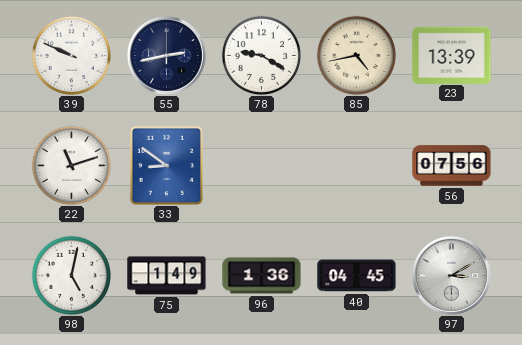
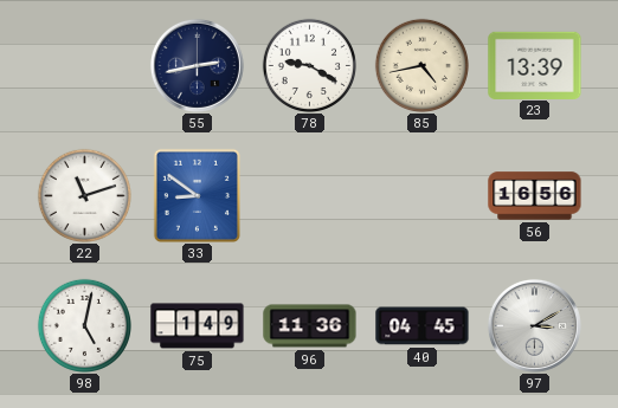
39: 9:49 -> none (71, 55)
56: 07:56 -> 16:56 (535, 196)
96: 1:36 -> 11:36 (310, 326)
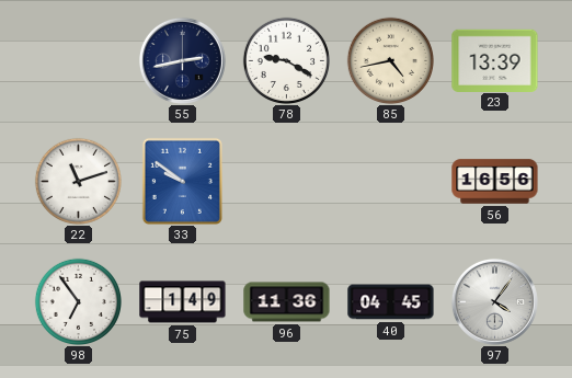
33: 8:51 -> 9:51 (182, 181)
98: 5:02 -> 6:54 (78, 301)
97: 3:10 -> 4:06 (494, 301)
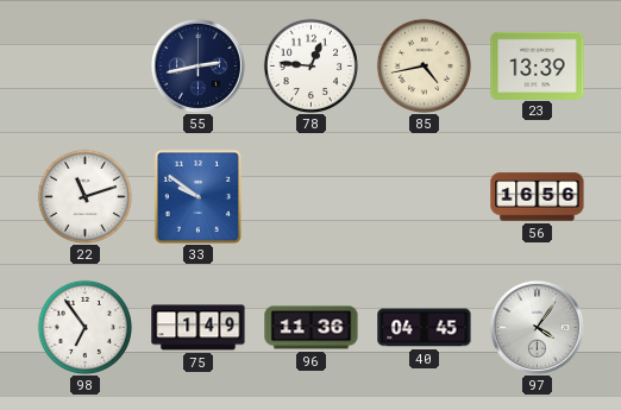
78: 9:20 -> 12:46 (310, 65)
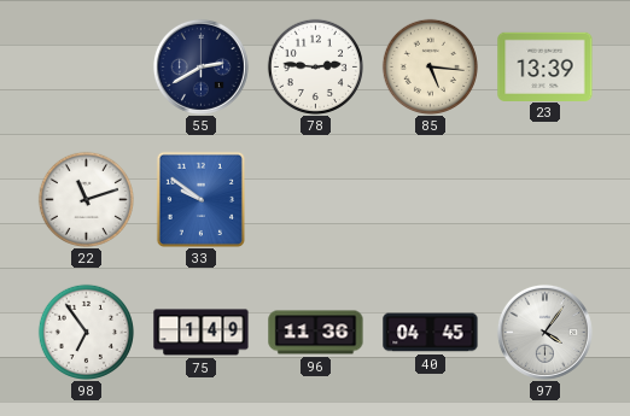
55: 2:43 -> 2:40 (200, 66)
78: 12:46 -> 2:46 (315, 66)
85: 4:43 -> 5:16 (430, 66)
56: 16:56 -> none (538, 197)
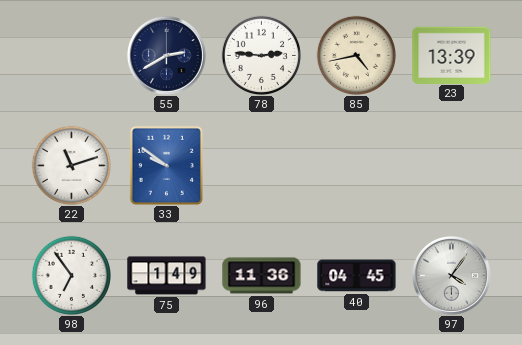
85: 5:16 -> 4:43 (356, 55)
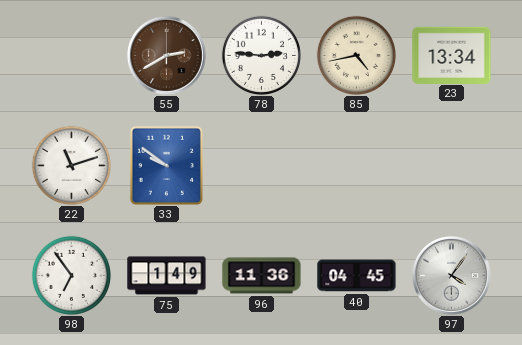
55 dial: navy -> brown (166, 55)
23: 13:39 -> 13:34 (452, 55)
